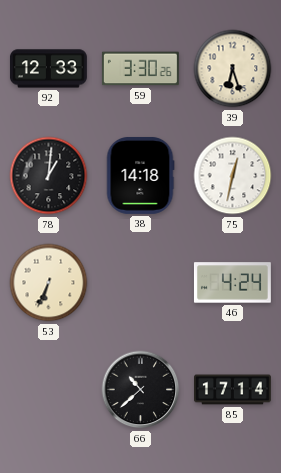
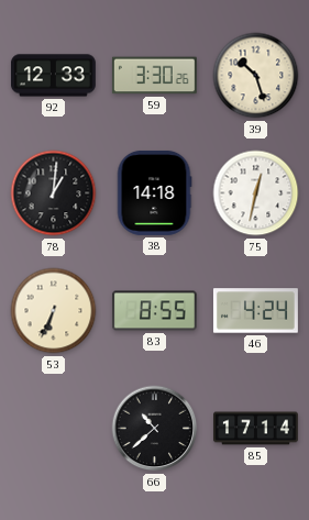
39: 6:27 -> 10:27 (256, 76)
83: none -> 8:55 (154, 311)
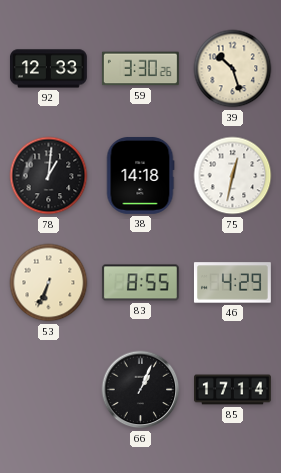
46: 4:24 -> 4:29 (232, 283)
66: 10:38 -> 1:04 (141, 390)
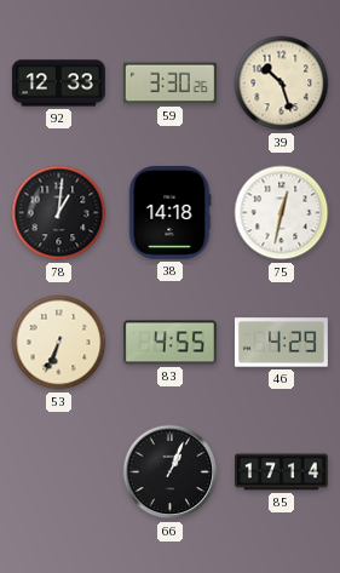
83: 8:55 -> 4:55 (169, 343)
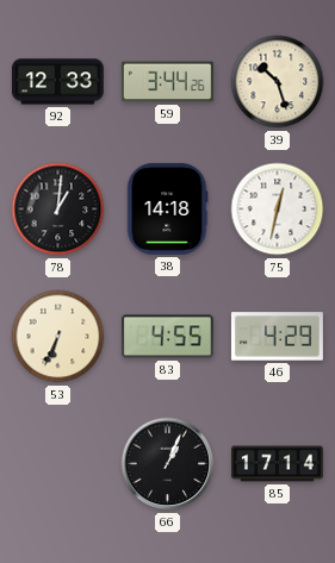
59: 3:30 -> 3:44 (167, 82)
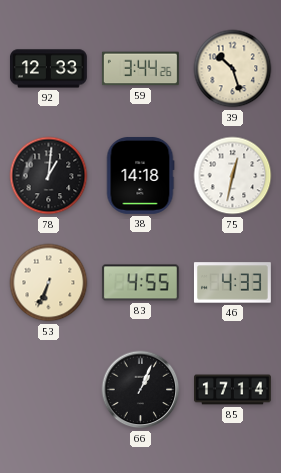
46: 4:29 -> 4:33 (232, 283)
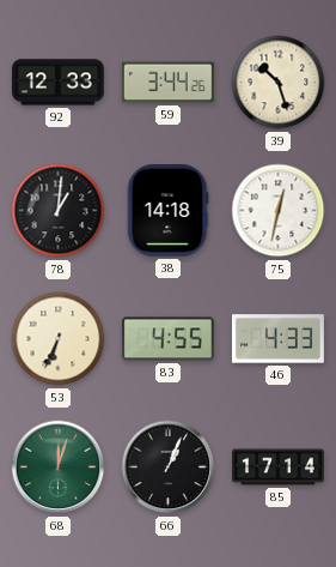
68: none -> 12:03 (59, 468)
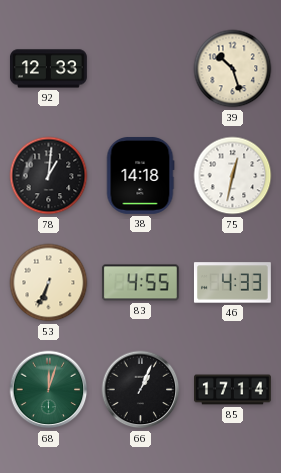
59: 3:44 -> none (167, 83)
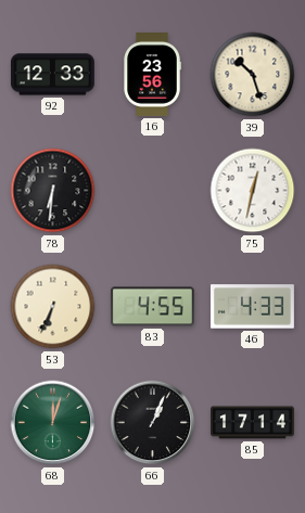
16: none -> 23:56 (152, 74)
78: 1:01 -> 6:31 (53, 191)
38: 14:18 -> none (140, 175)
